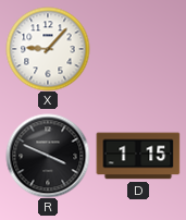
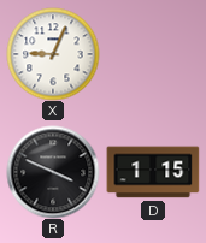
X: 9:07 -> 9:04 (53, 54)
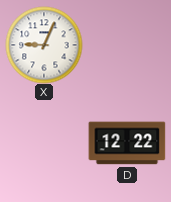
R: 3:49 -> none (53, 172)
D: 1:15 -> 12:22 (127, 143)
